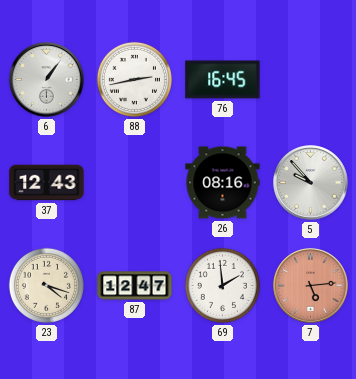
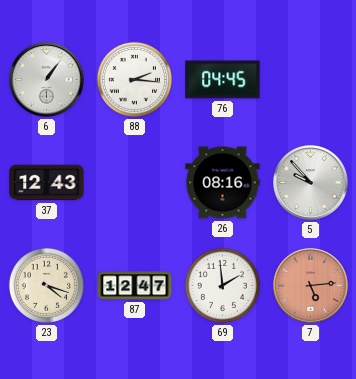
88: 2:43 -> 2:16 (134, 79)
76: 16:45 -> 04:45 (223, 80)
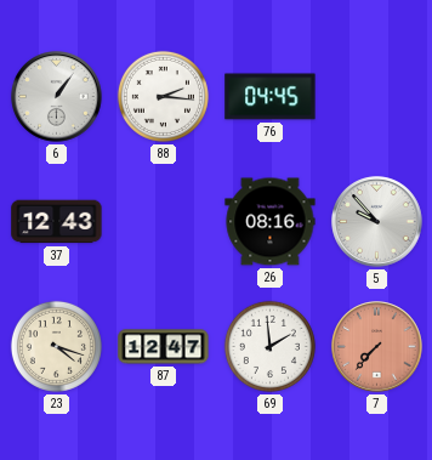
7: 5:14 -> 7:37 (377, 347)
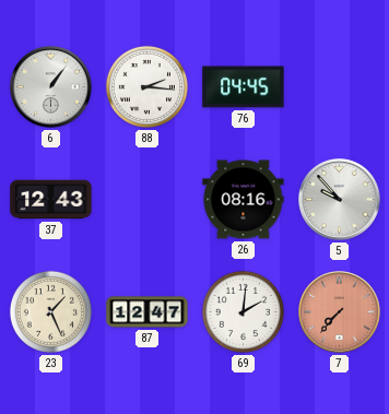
23: 4:18 -> 1:26 (50, 311)
69: 1:59 -> 2:01 (243, 311)
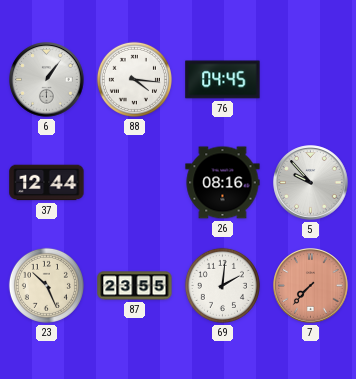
88: 2:16 -> 4:16 (134, 79)
37: 12:43 -> 12:44 (47, 183)
23: 1:26 -> 10:26 (46, 285)
87: 12:47 -> 23:55 (135, 286)
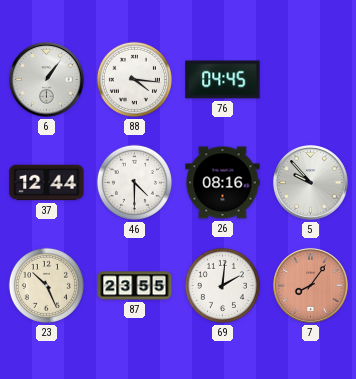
46: none -> 4:30 (134, 182)
7: 7:37 -> 8:06 (311, 286)
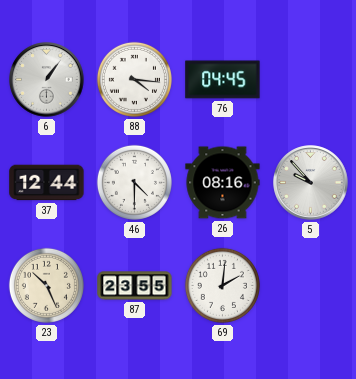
7: 8:06 -> none (311, 286)
